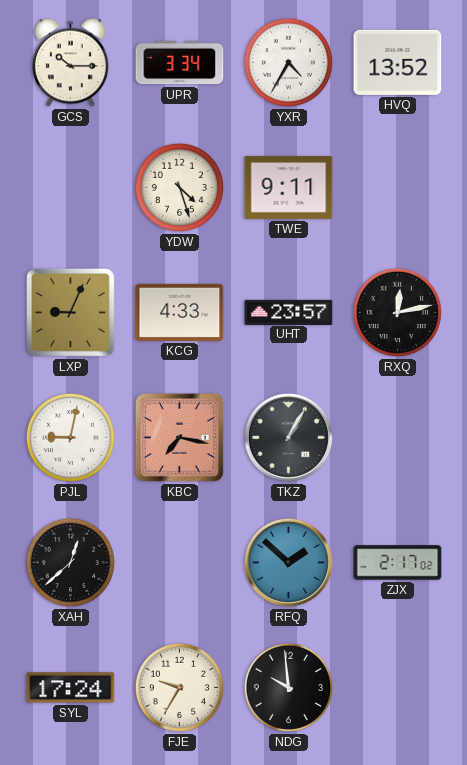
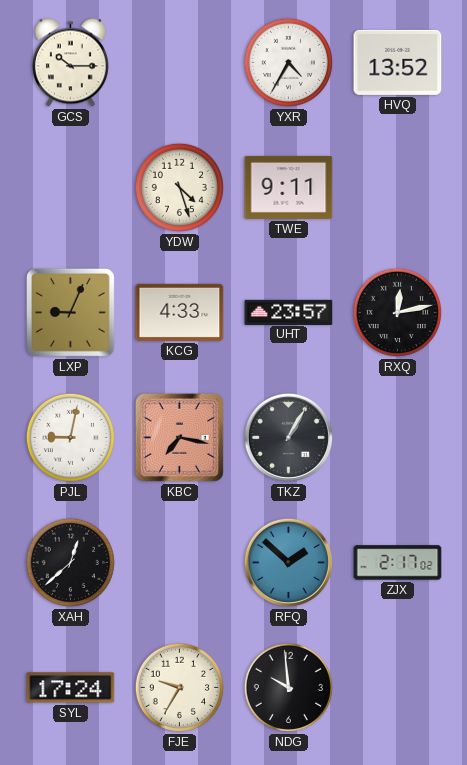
UPR: 3:34 -> none (180, 63)
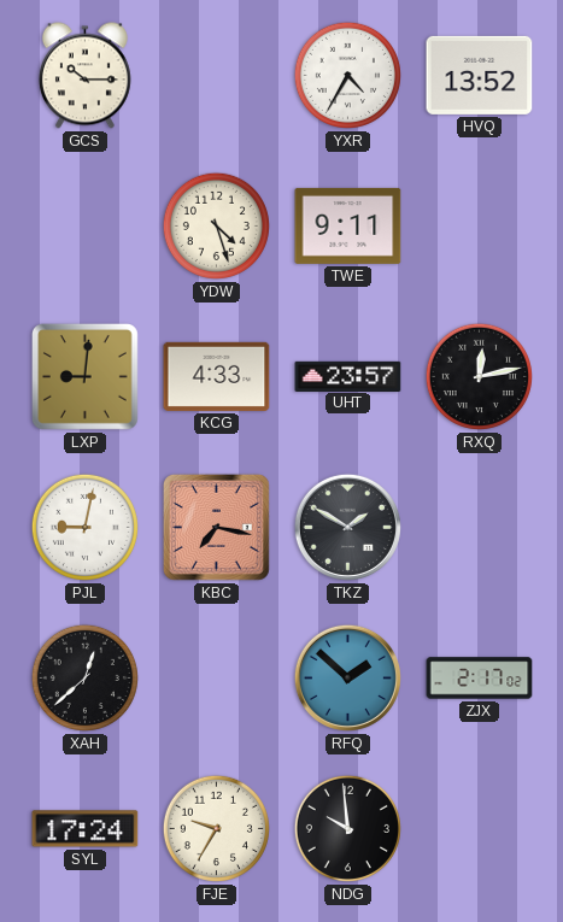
LXP: 9:04 -> 9:01 (84, 376)
TKZ: 1:05 -> 1:50 (347, 527)
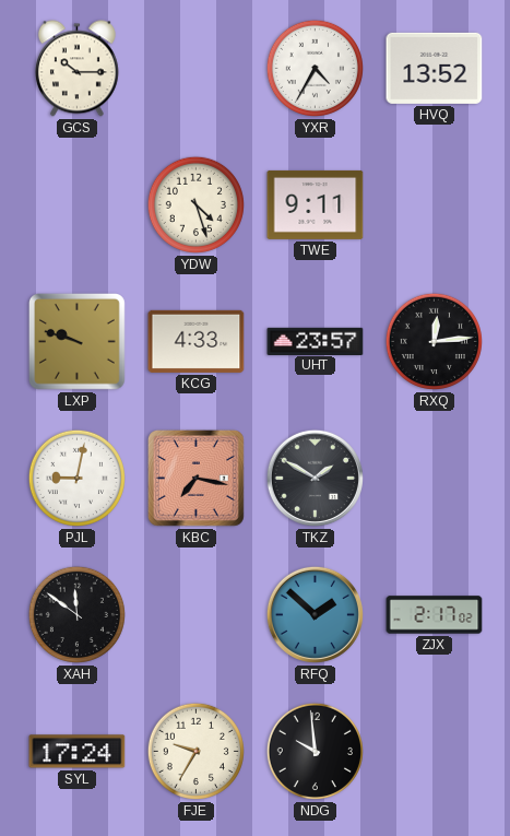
LXP: 9:01 -> 9:48 (76, 341)
RXQ: 12:13 -> 12:14 (434, 341)
XAH: 12:38 -> 11:51 (76, 614)
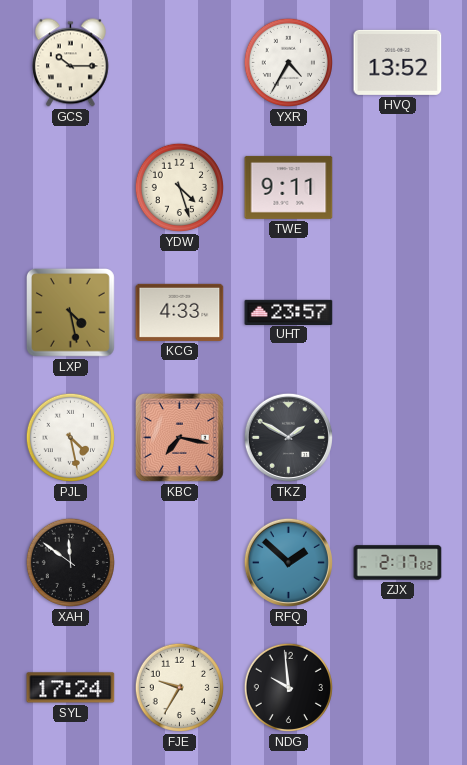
LXP: 9:48 -> 4:28 (70, 312)
RXQ: 12:14 -> none (434, 341)
PJL: 9:02 -> 4:28 (70, 437)
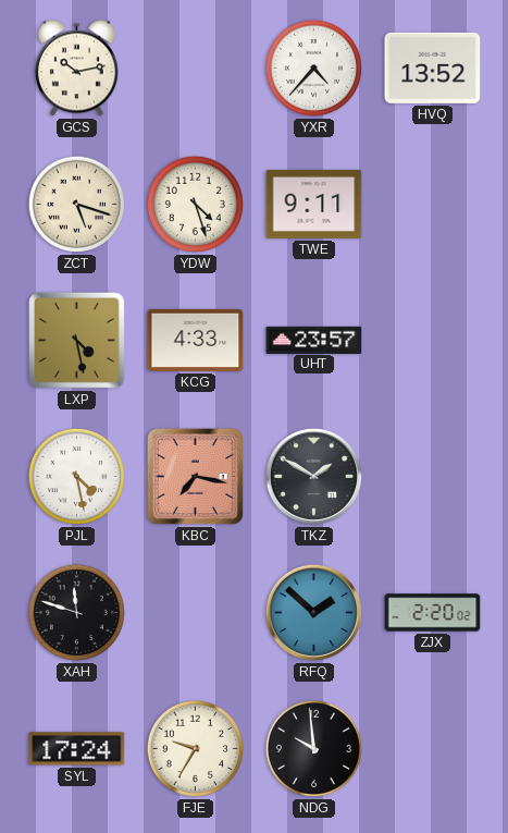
GCS: 10:15 -> 10:13 (76, 69)
YXR: 4:35 -> 4:37 (313, 68)
ZCT: none -> 5:18 (76, 204)
XAH: 11:51 -> 11:48 (76, 612)
ZJX: 2:17 -> 2:20 (433, 613)
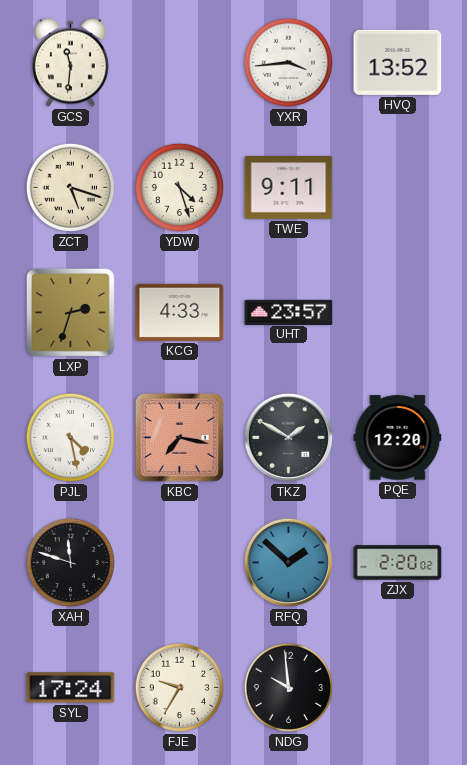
GCS: 10:13 -> 11:31 (70, 63)
YXR: 4:37 -> 3:44 (288, 62)
LXP: 4:28 -> 2:33 (70, 312)
PQE: none -> 12:20 (398, 438)
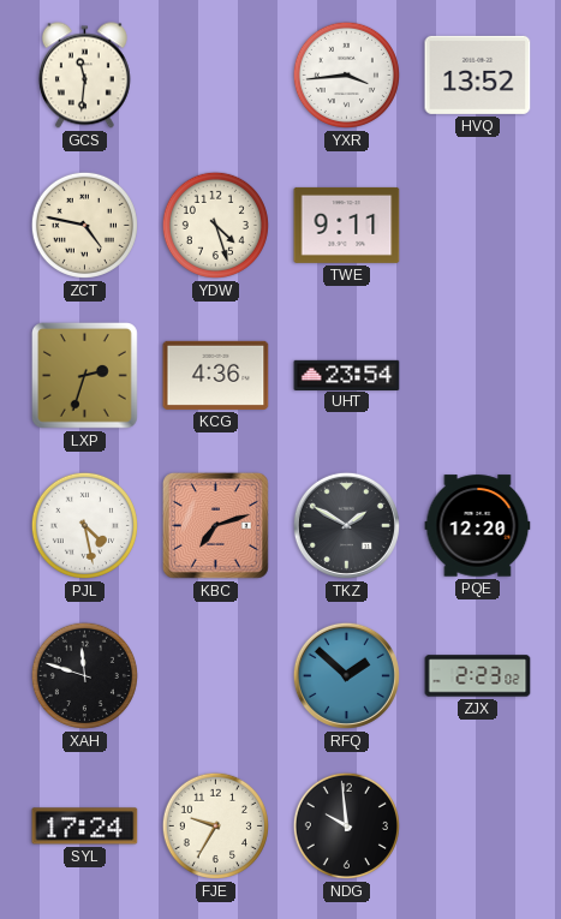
ZCT: 5:18 -> 4:47 (84, 225)
KCG: 4:33 -> 4:36 (216, 375)
UHT: 23:57 -> 23:54 (347, 375)
KBC: 7:17 -> 7:12 (215, 525)
ZJX: 2:20 -> 2:23 (478, 676)
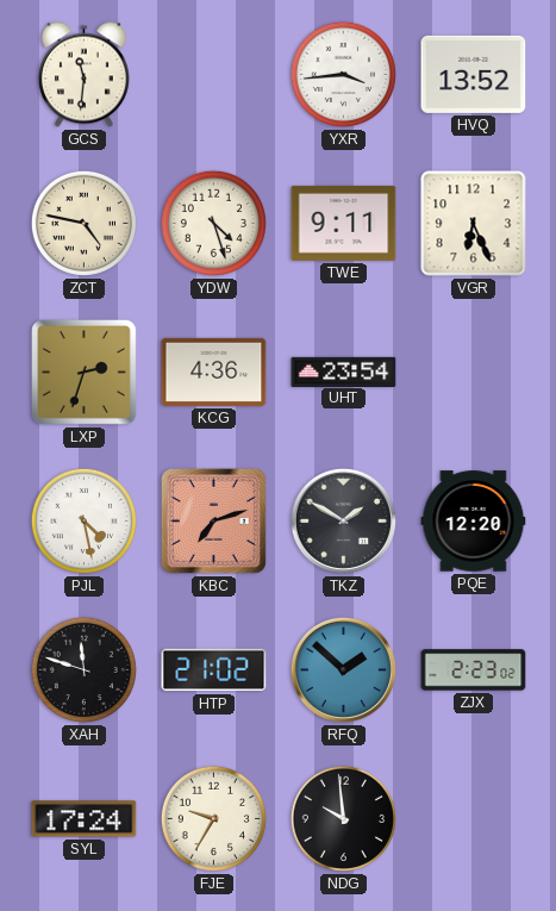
VGR: none -> 6:26 (474, 224)
HTP: none -> 21:02 (214, 670)
